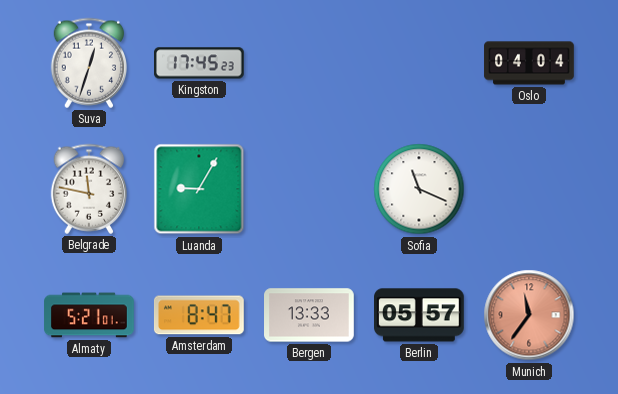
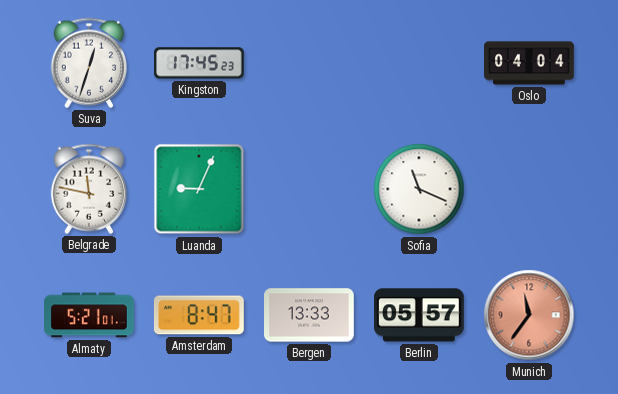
Luanda: 9:05 -> 9:04 (199, 189)
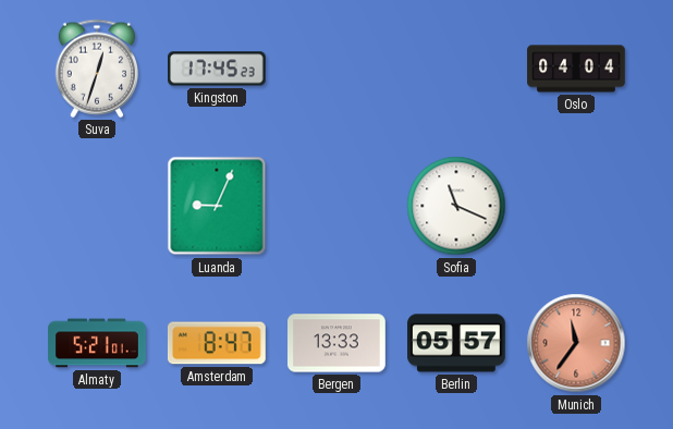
Belgrade: 11:47 -> none (88, 189)
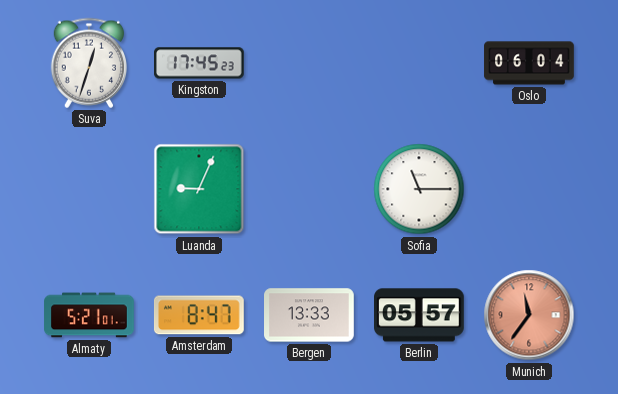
Oslo: 04:04 -> 06:04 (529, 63)
Sofia: 11:19 -> 11:15 (419, 189)
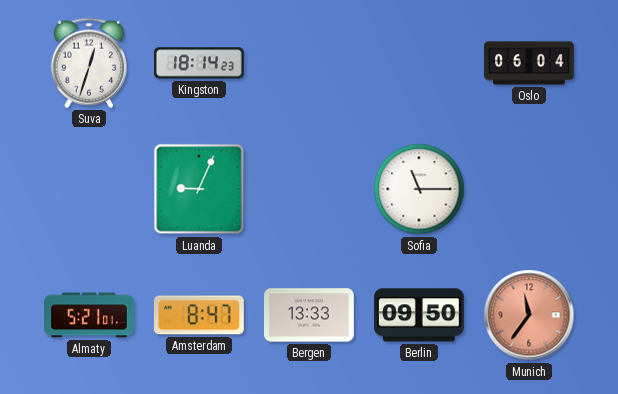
Kingston: 17:45 -> 18:14 (200, 63)
Berlin: 05:57 -> 09:50 (420, 315)
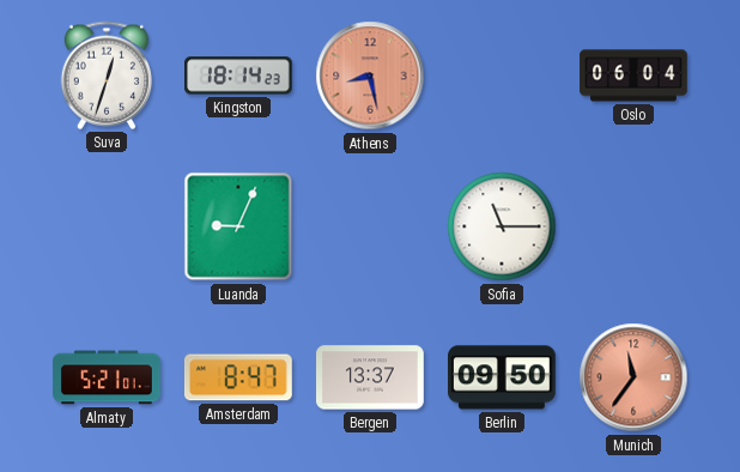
Athens: none -> 8:28 (370, 75)
Bergen: 13:33 -> 13:37 (371, 377)
